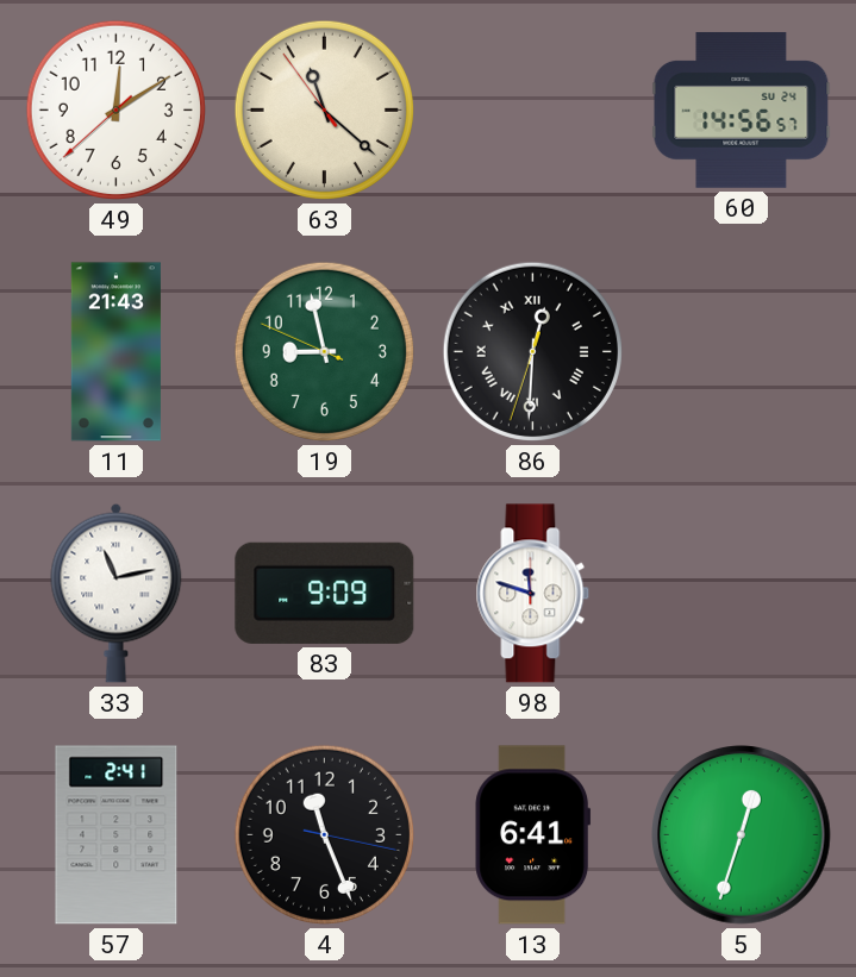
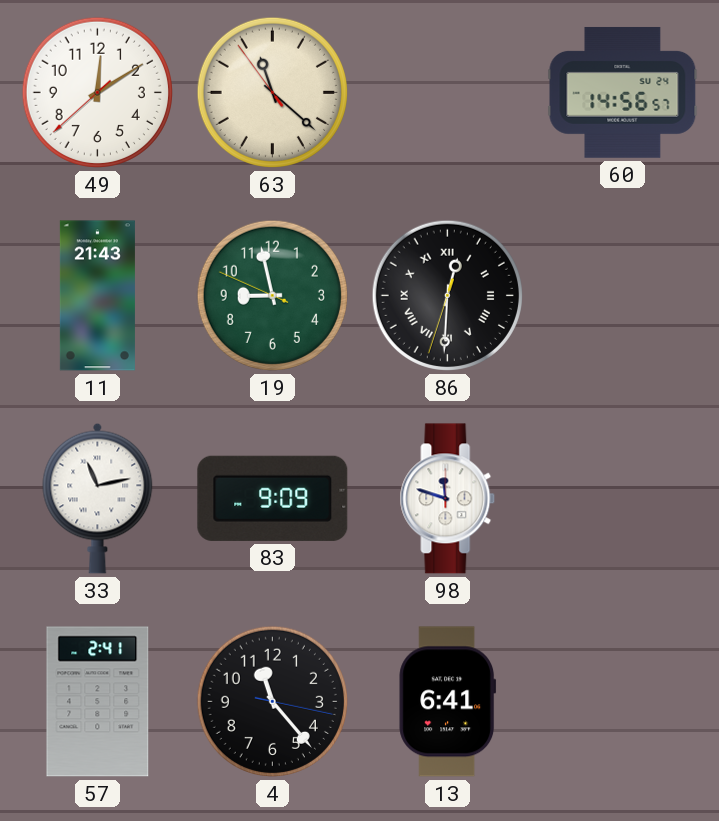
4: 11:26 -> 11:23 (272, 701)
5: 12:33 -> none (742, 835)
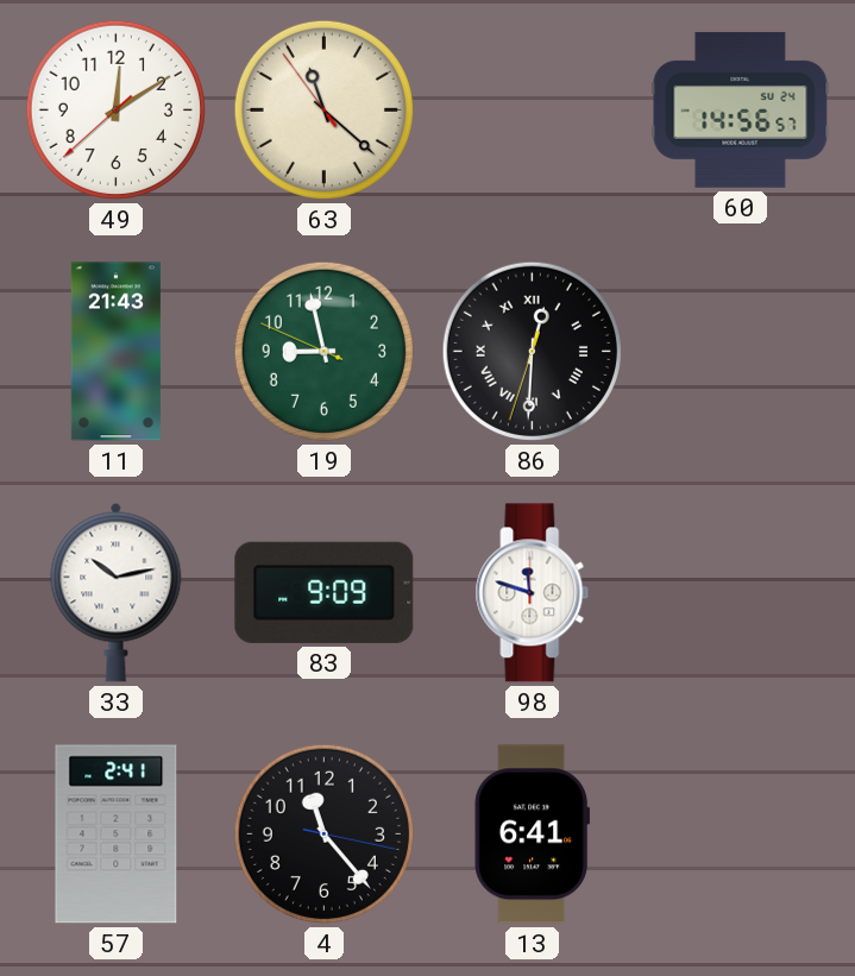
33: 11:13 -> 10:13 (117, 592)
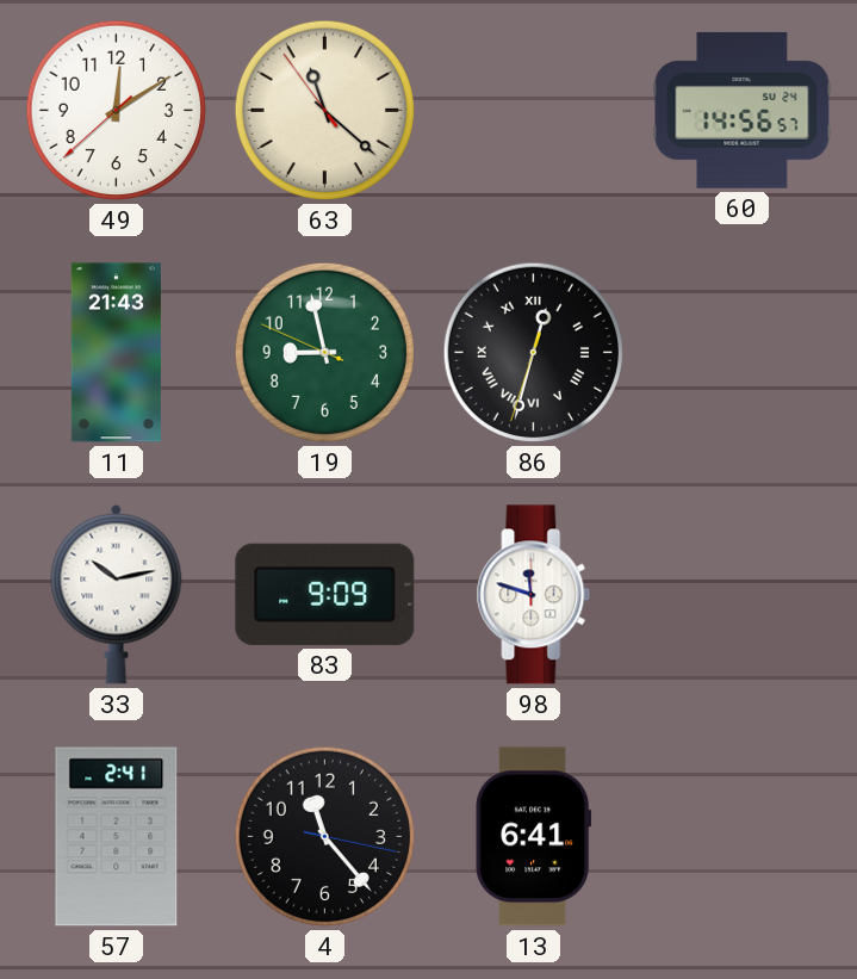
86: 12:30 -> 12:32 (533, 352)
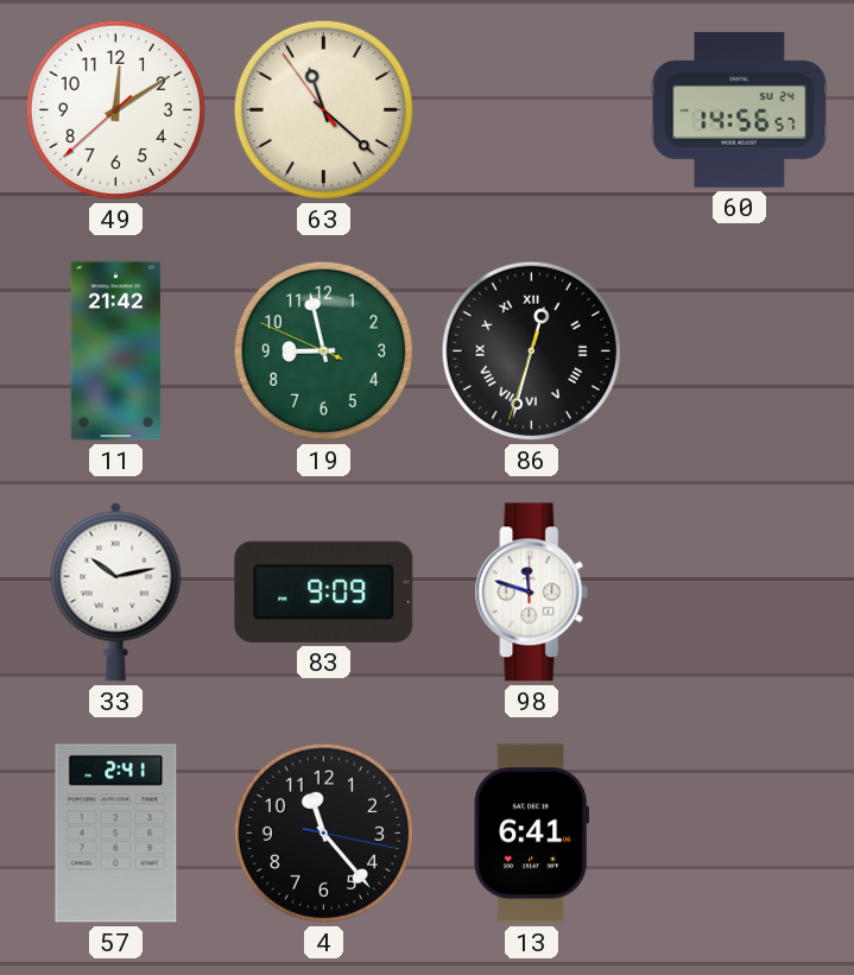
11: 21:43 -> 21:42 (115, 352)
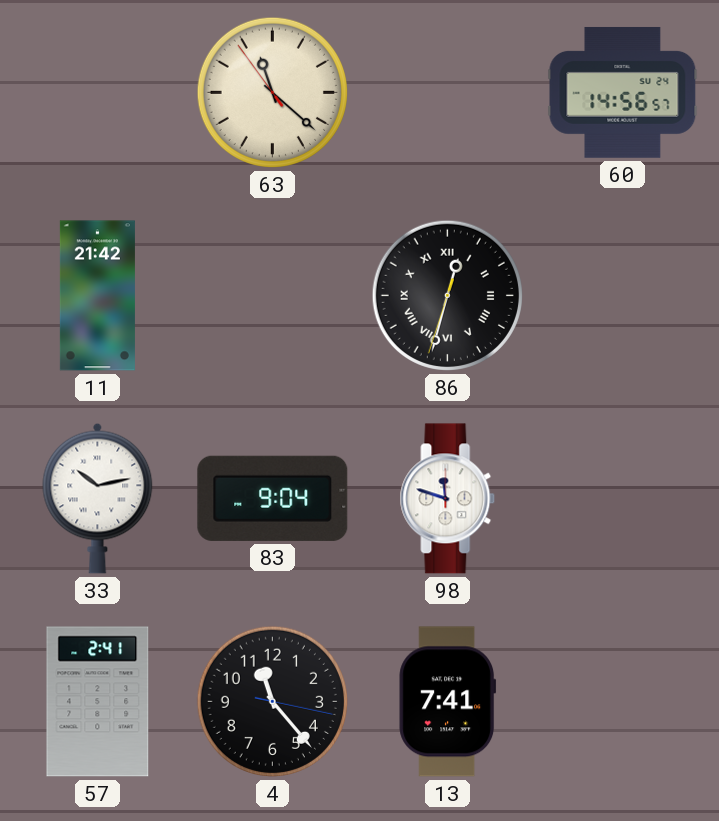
49: 12:09 -> none (115, 109)
19: 8:57 -> none (323, 350)
83: 9:09 -> 9:04 (273, 498)
13: 6:41 -> 7:41 (448, 702)
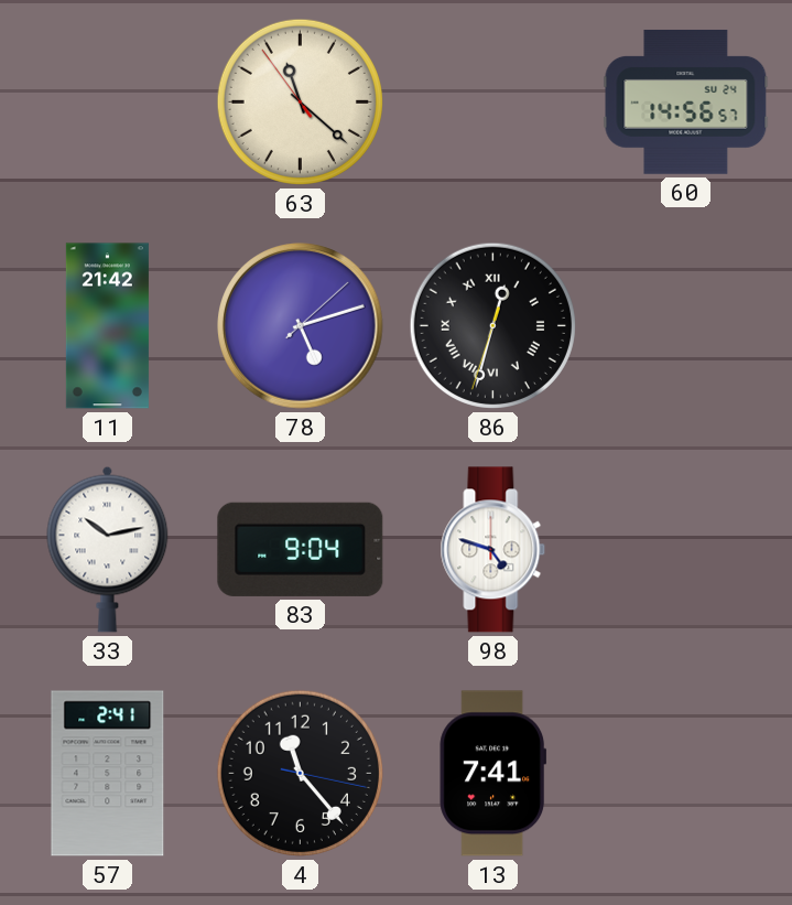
78: none -> 5:12 (301, 326)
98: 11:48 -> 4:48 (493, 550)
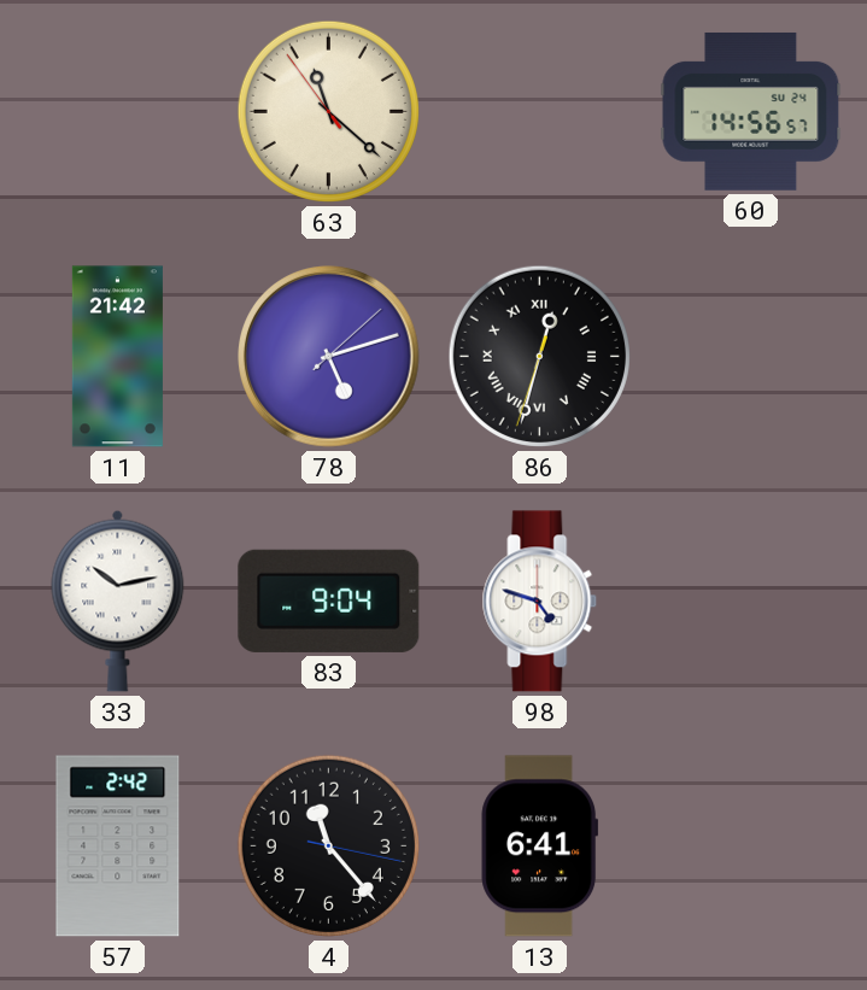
57: 2:41 -> 2:42 (118, 847)
13: 7:41 -> 6:41 (540, 847)
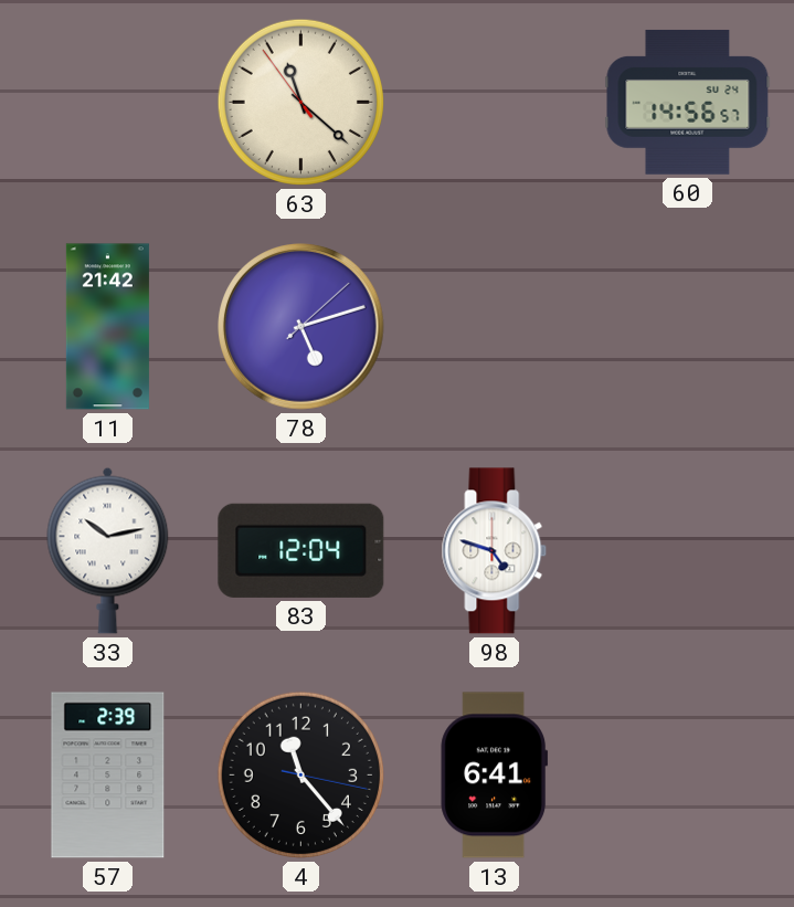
86: 12:32 -> none (539, 356)
83: 9:04 -> 12:04 (301, 550)
57: 2:42 -> 2:39 (108, 776)
